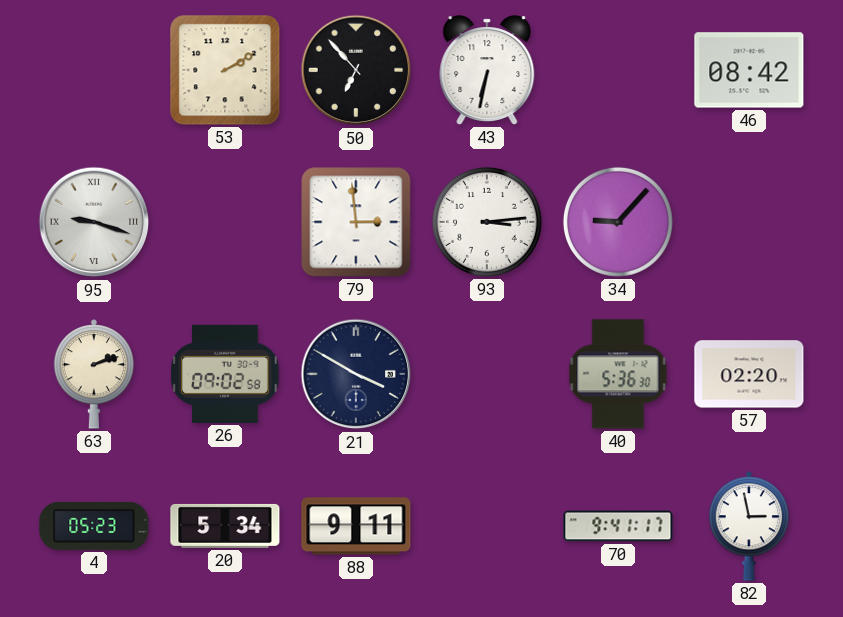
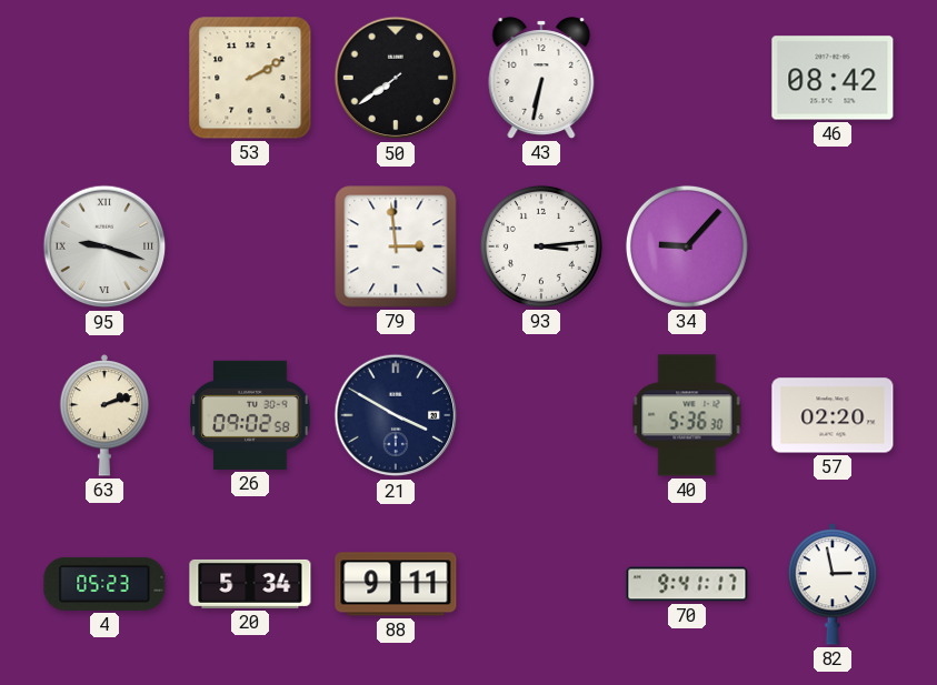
50: 6:53 -> 7:39 (396, 78)
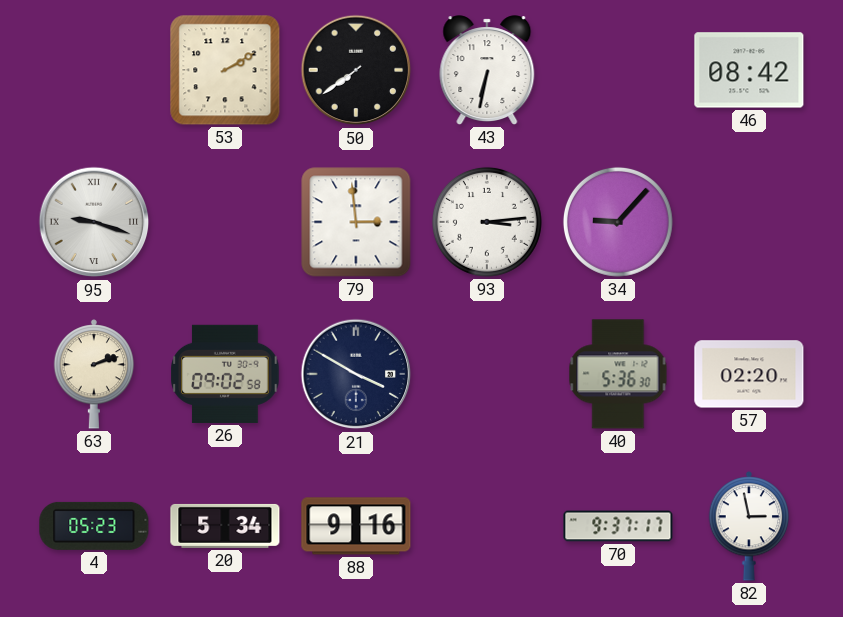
88: 9:11 -> 9:16 (356, 526)
70: 9:41 -> 9:37 (618, 526)
